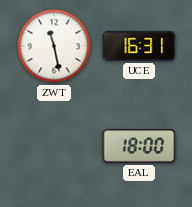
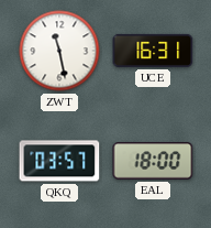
QKQ: none -> 03:57 (59, 161)
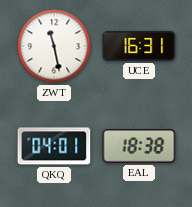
QKQ: 03:57 -> 04:01 (54, 146)
EAL: 18:00 -> 18:38 (139, 146)
